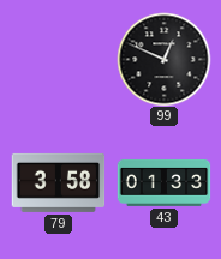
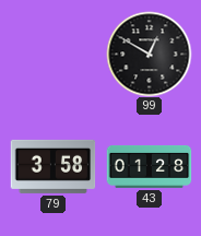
99: 12:49 -> 12:50 (149, 54)
43: 01:33 -> 01:28 (149, 166)
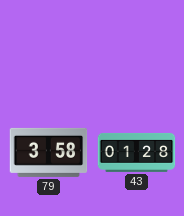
99: 12:50 -> none (149, 54)
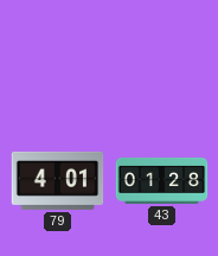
79: 3:58 -> 4:01 (57, 180)
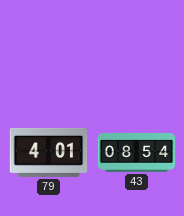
43: 01:28 -> 08:54 (136, 152)
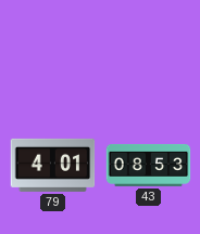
43: 08:54 -> 08:53 (148, 165)
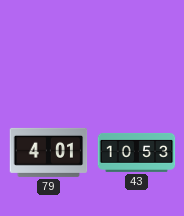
43: 08:53 -> 10:53 (136, 152)
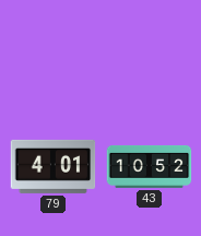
43: 10:53 -> 10:52 (149, 166)
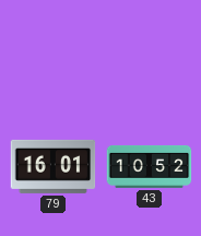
79: 4:01 -> 16:01 (52, 166)
